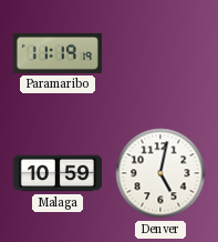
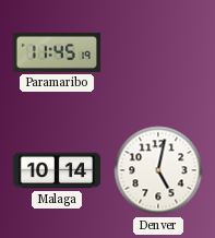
Paramaribo: 11:19 -> 11:45 (57, 52)
Malaga: 10:59 -> 10:14 (56, 170)
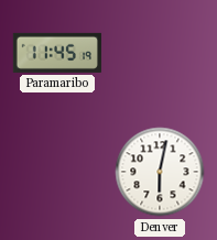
Malaga: 10:14 -> none (56, 170)
Denver: 5:02 -> 6:02 (160, 172)
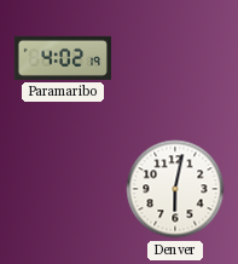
Paramaribo: 11:45 -> 4:02 (63, 58)
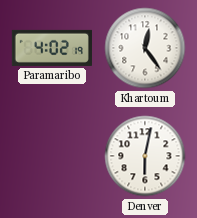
Khartoum: none -> 12:24 (145, 48)
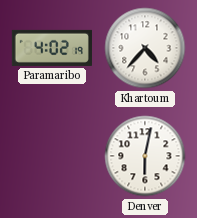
Khartoum: 12:24 -> 4:37 (145, 48)
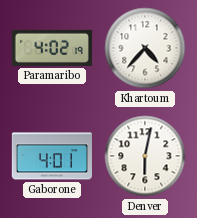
Gaborone: none -> 4:01 (52, 156)
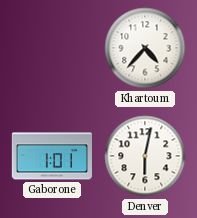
Paramaribo: 4:02 -> none (52, 48)
Gaborone: 4:01 -> 1:01 (52, 156)
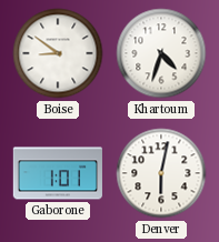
Boise: none -> 8:51 (58, 53)
Khartoum: 4:37 -> 4:33 (161, 53)
